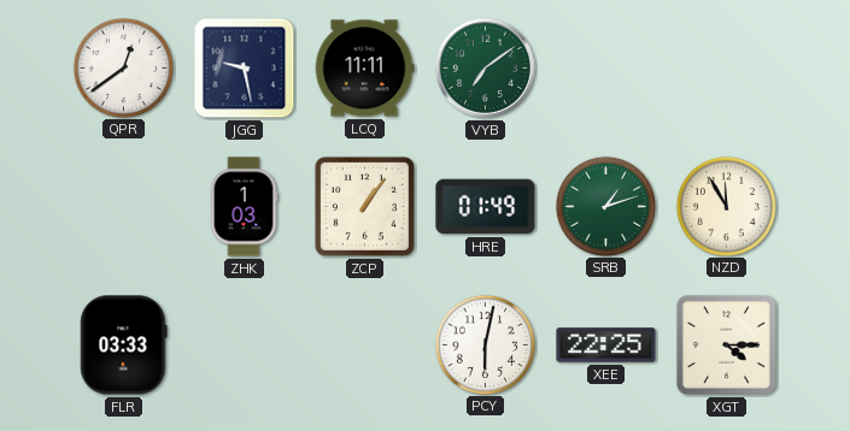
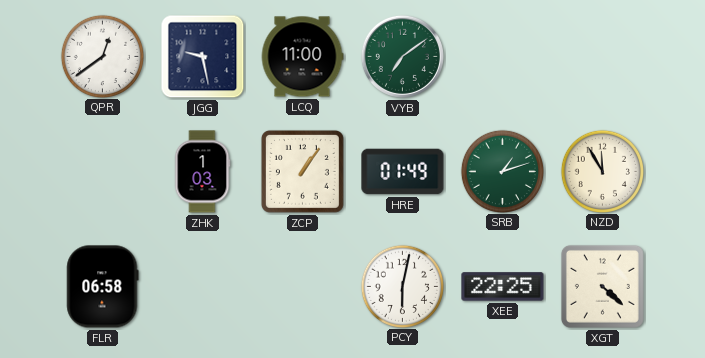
LCQ: 11:11 -> 11:00 (302, 57)
FLR: 03:33 -> 06:58 (103, 287)
XGT: 4:15 -> 4:22 (602, 286)
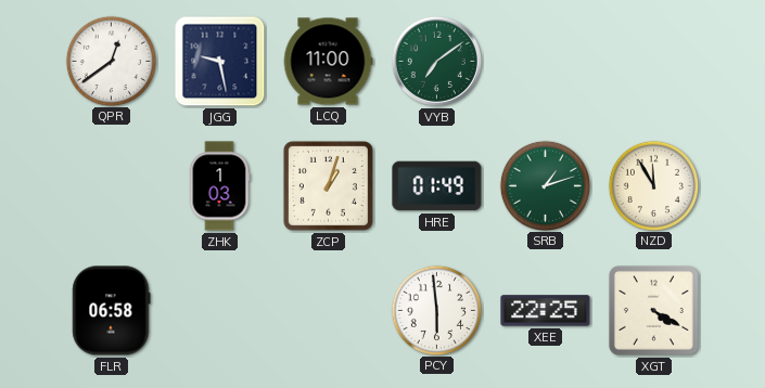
ZCP: 1:06 -> 1:03 (328, 185)
PCY: 6:02 -> 5:59 (436, 310)
XGT: 4:22 -> 4:20 (653, 310)
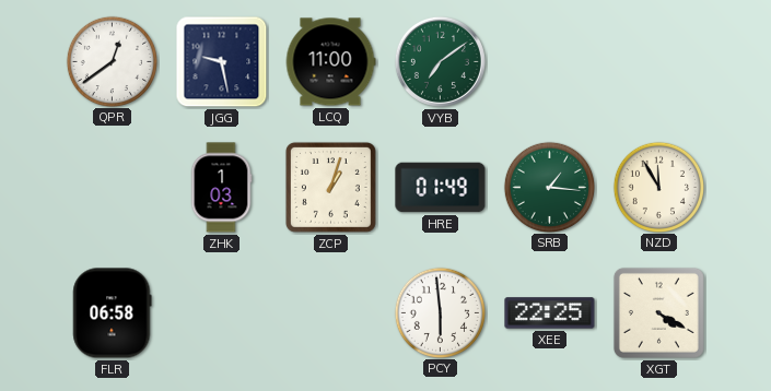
SRB: 1:12 -> 1:16 (549, 187)
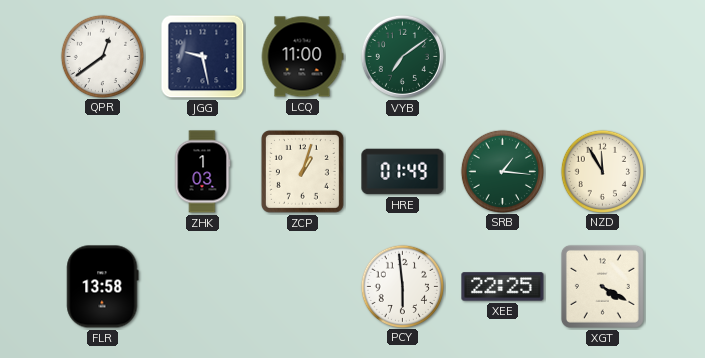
FLR: 06:58 -> 13:58 (103, 287)
